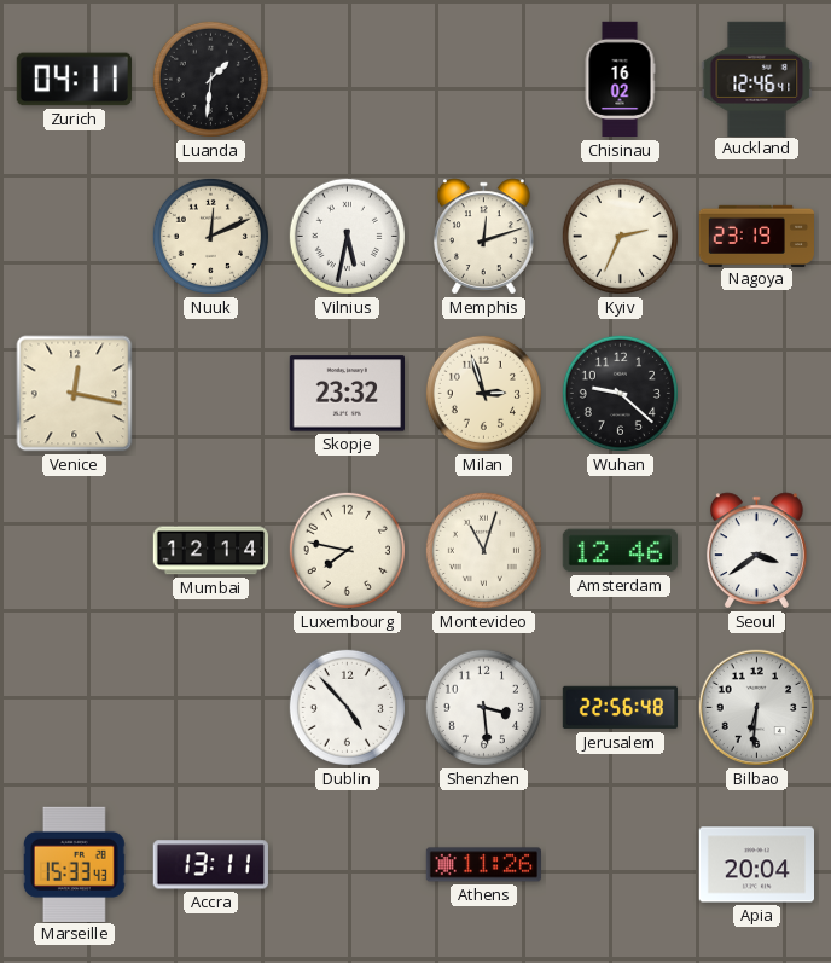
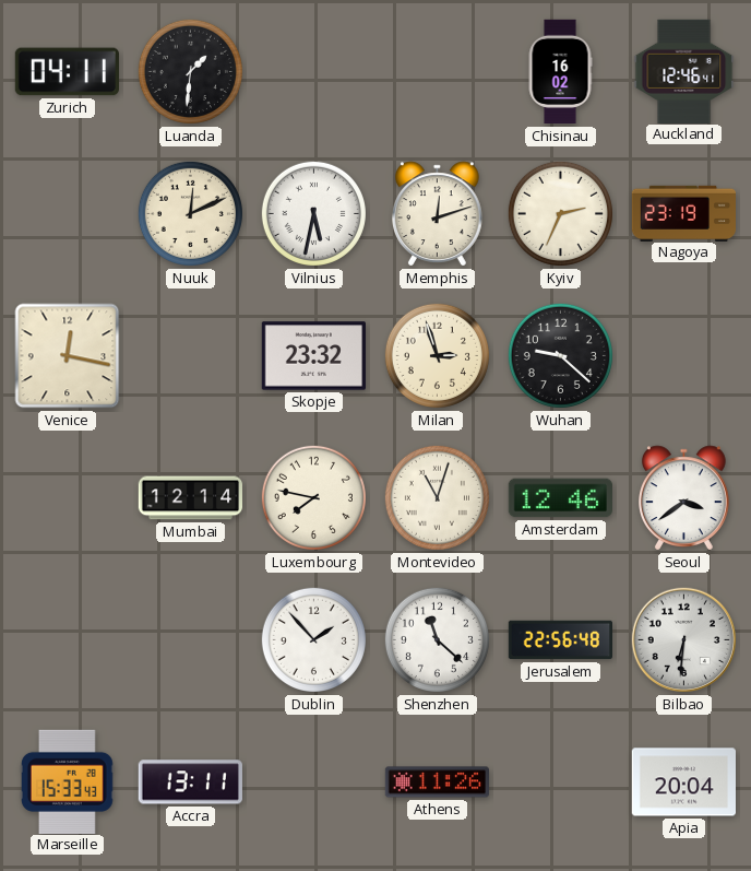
Dublin: 4:53 -> 1:53 (313, 639)
Shenzhen: 3:29 -> 11:22 (437, 639)
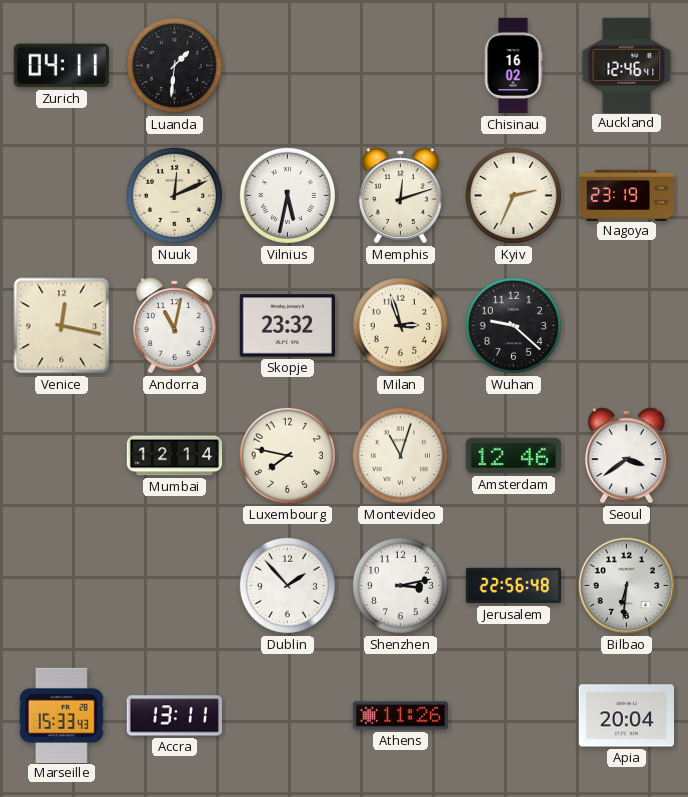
Andorra: none -> 11:02 (175, 326)
Shenzhen: 11:22 -> 3:13 (400, 585)
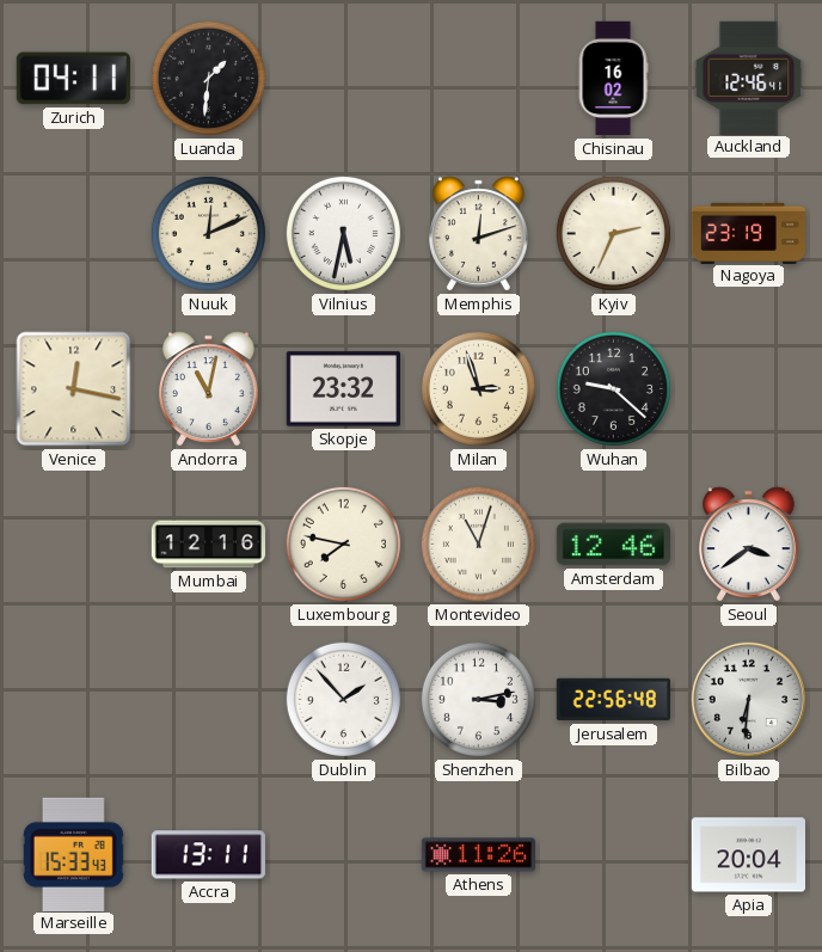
Mumbai: 12:14 -> 12:16 (209, 545)
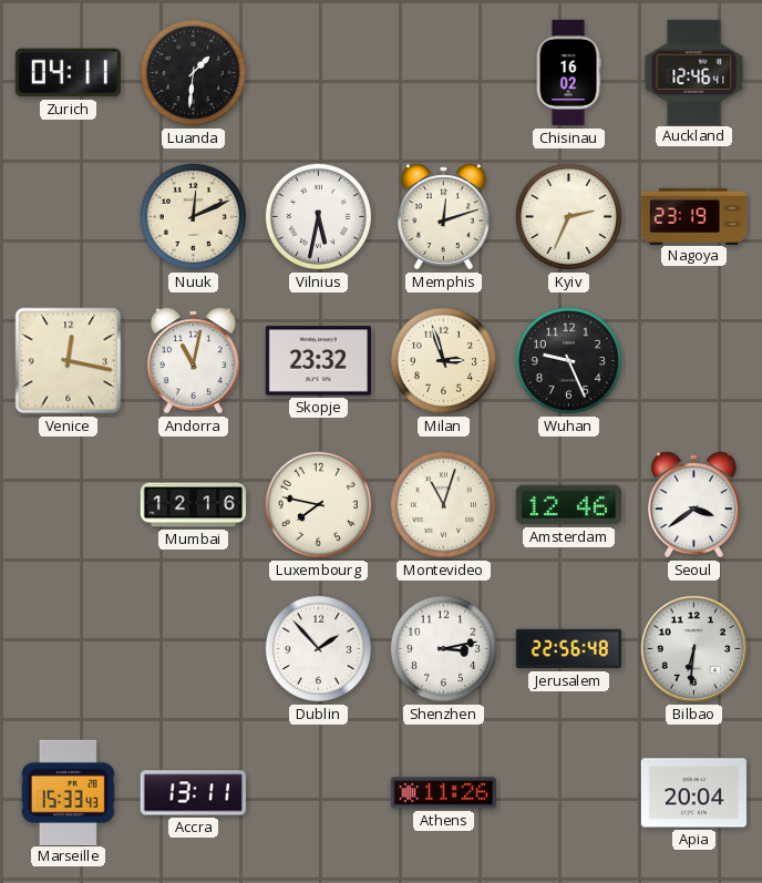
Wuhan: 9:22 -> 9:26 (568, 360)
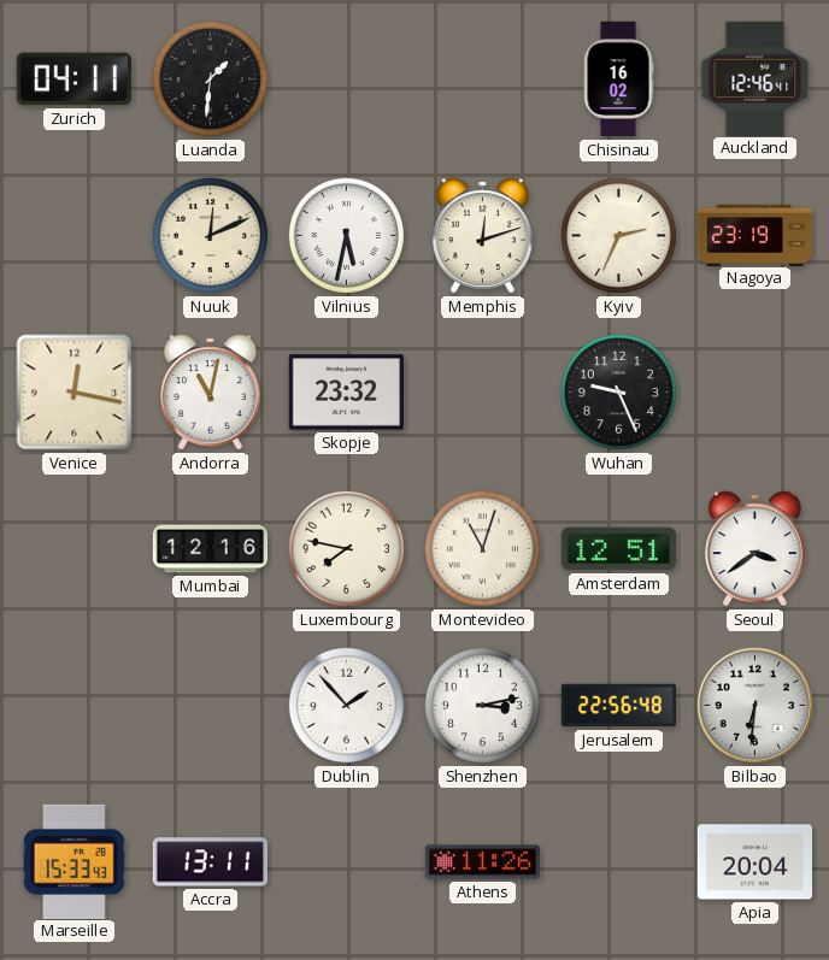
Milan: 2:57 -> none (443, 360)
Amsterdam: 12:46 -> 12:51 (618, 549)
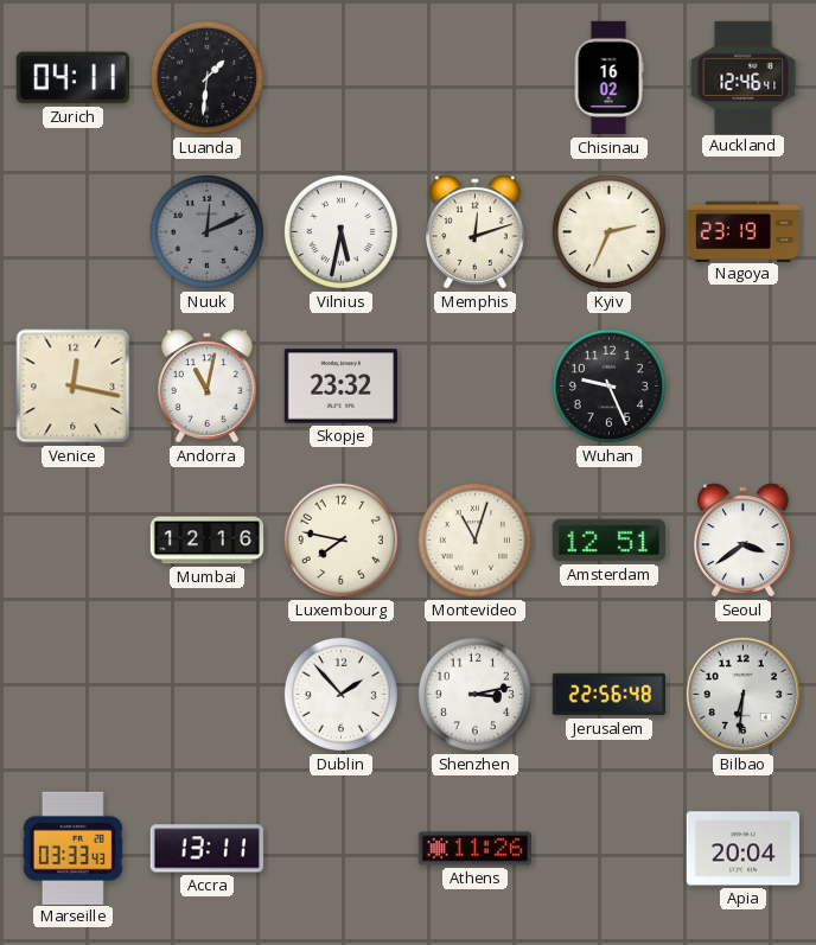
Nuuk dial: cream -> grey (206, 231)
Marseille: 15:33 -> 03:33 (72, 848)
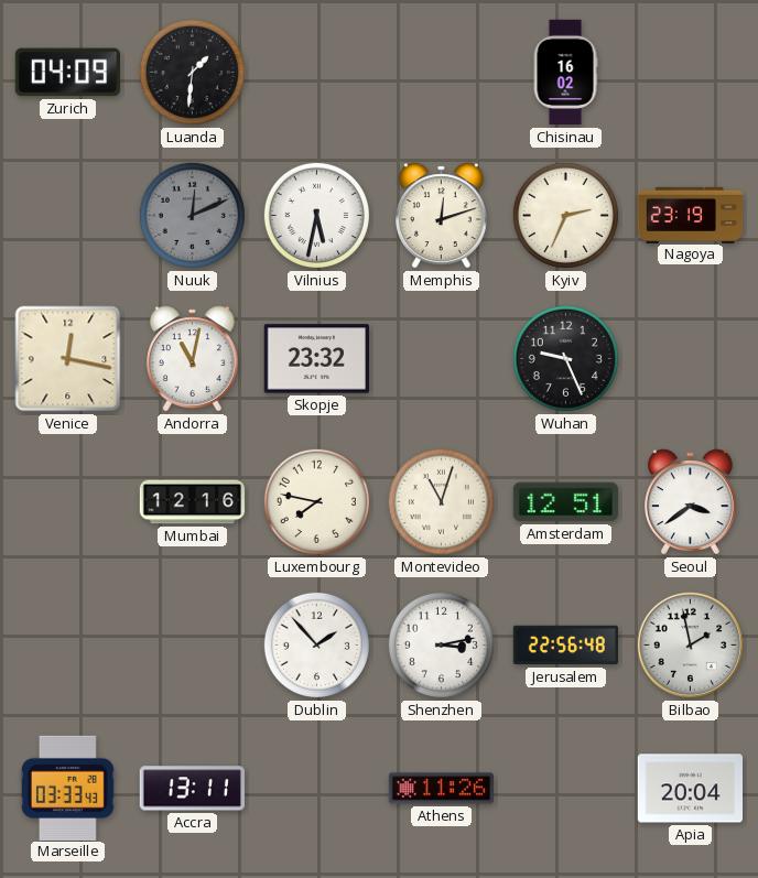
Zurich: 04:11 -> 04:09 (67, 73)
Auckland: 12:46 -> none (744, 77)
Bilbao: 6:31 -> 1:58 (691, 646)
